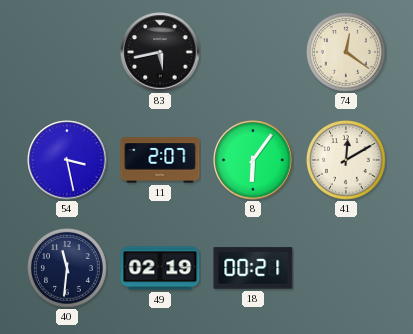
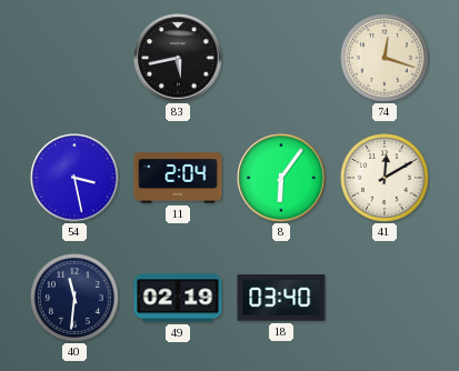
74: 12:21 -> 12:18 (386, 59)
11: 2:07 -> 2:04 (178, 178)
18: 00:21 -> 03:40 (281, 298)
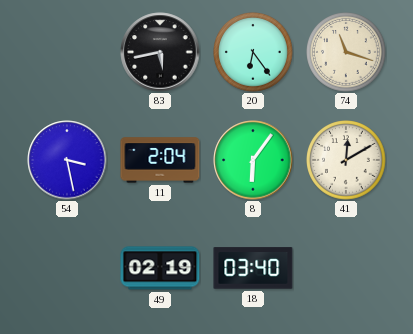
20: none -> 6:24 (254, 53)
74: 12:18 -> 11:18 (347, 53)
40: 11:31 -> none (76, 299)
